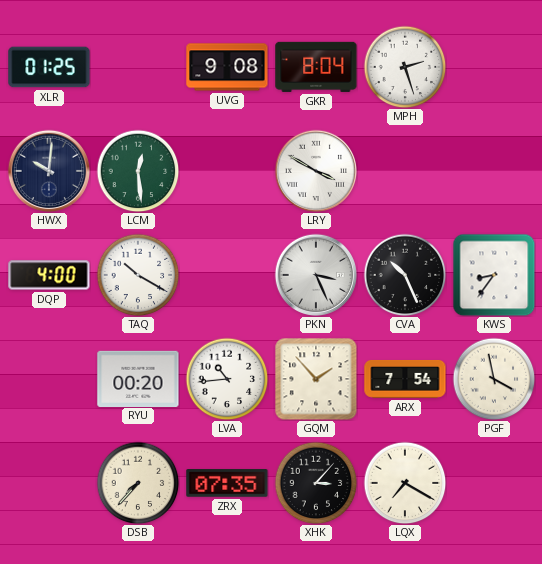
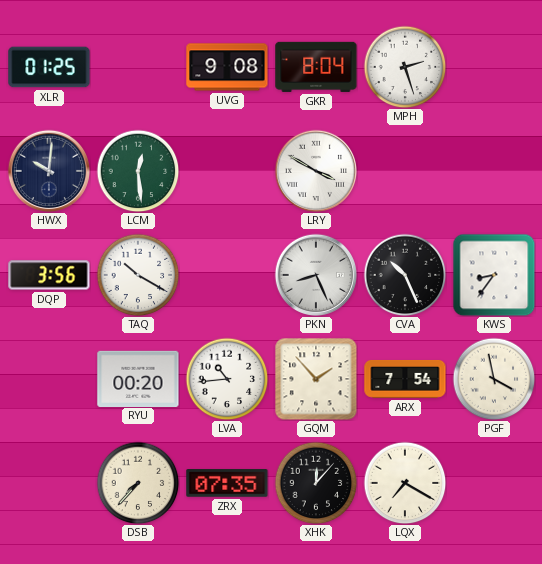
DQP: 4:00 -> 3:56 (49, 275)
PKN: 3:26 -> 8:26 (315, 274)
XHK: 3:07 -> 12:07 (316, 483)
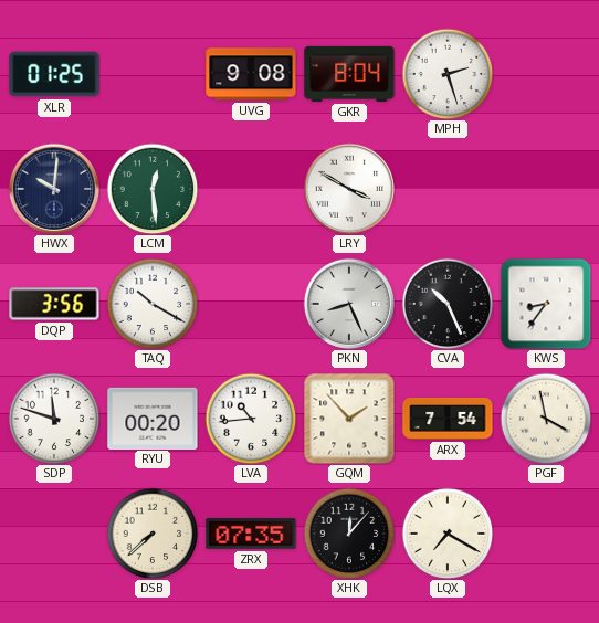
SDP: none -> 11:48 (54, 419)
DSB: 7:37 -> 7:38 (153, 534)
